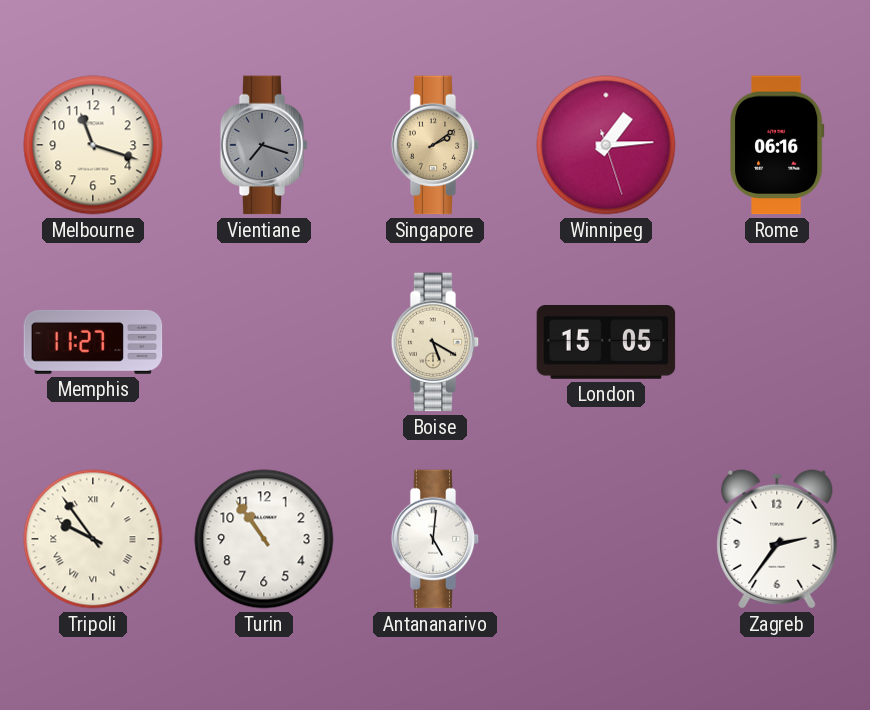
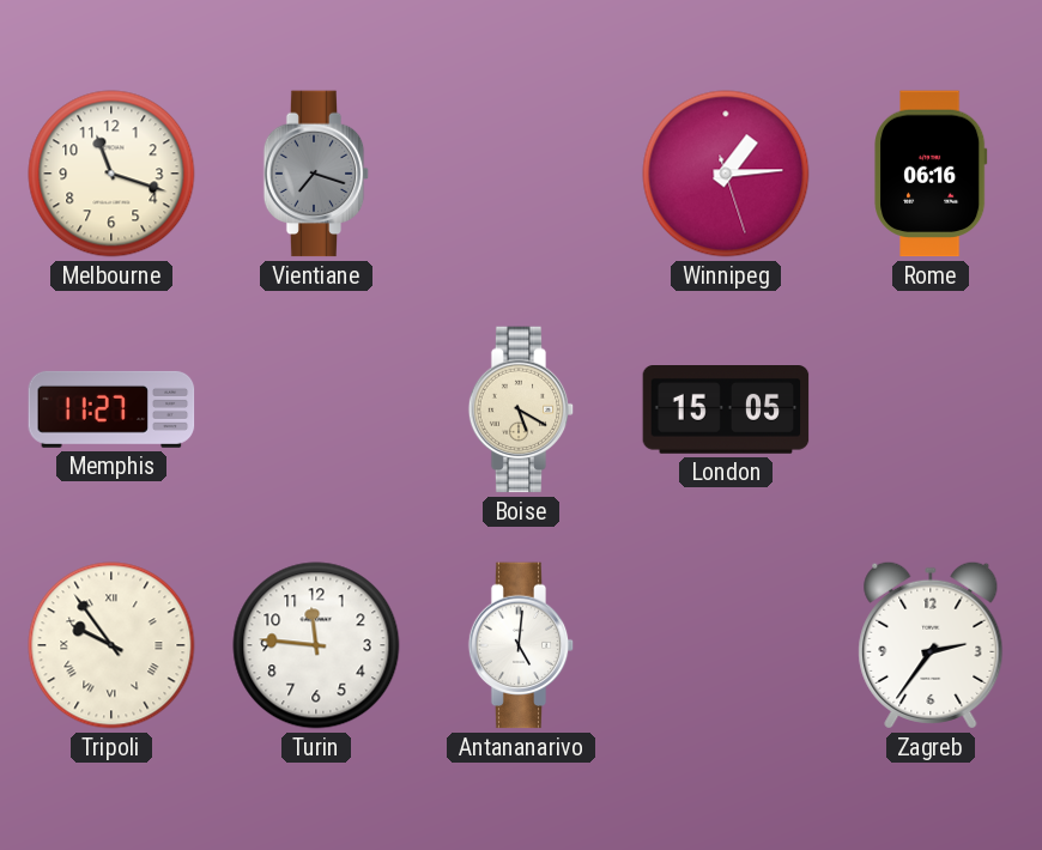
Singapore: 2:09 -> none (435, 145)
Turin: 10:54 -> 11:46 (316, 645)
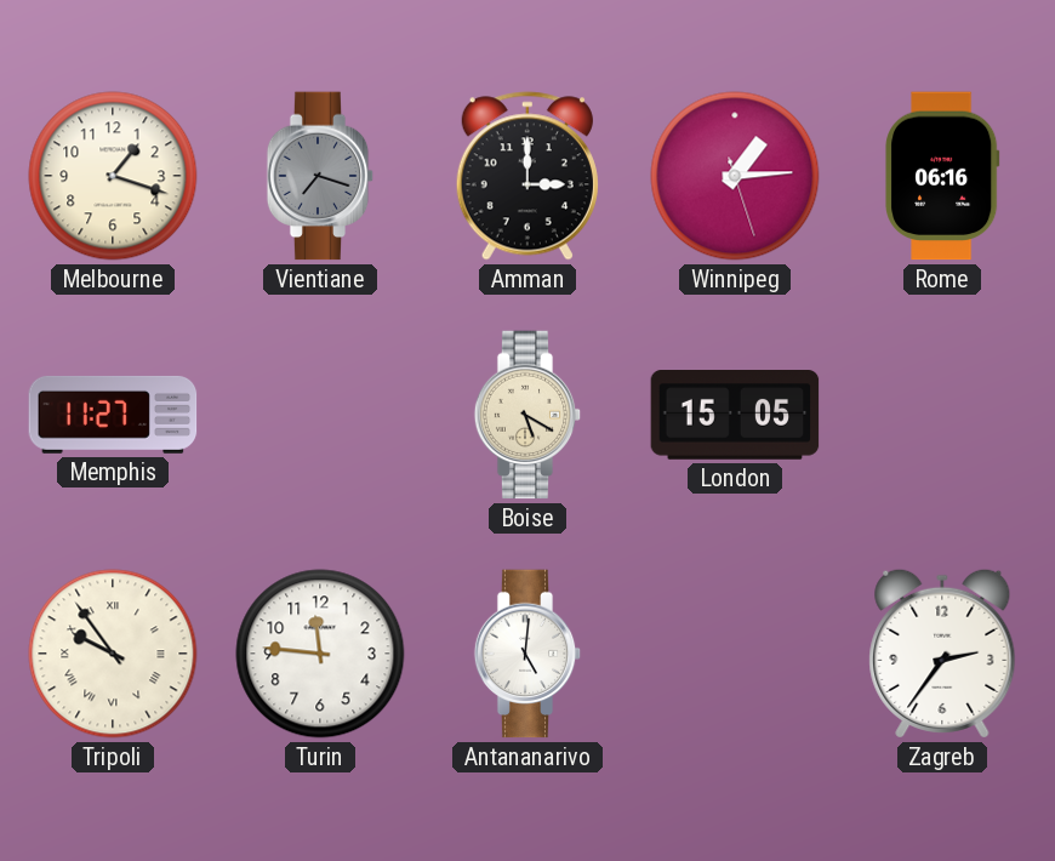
Melbourne: 11:18 -> 1:18 (113, 176)
Amman: none -> 3:00 (527, 176)
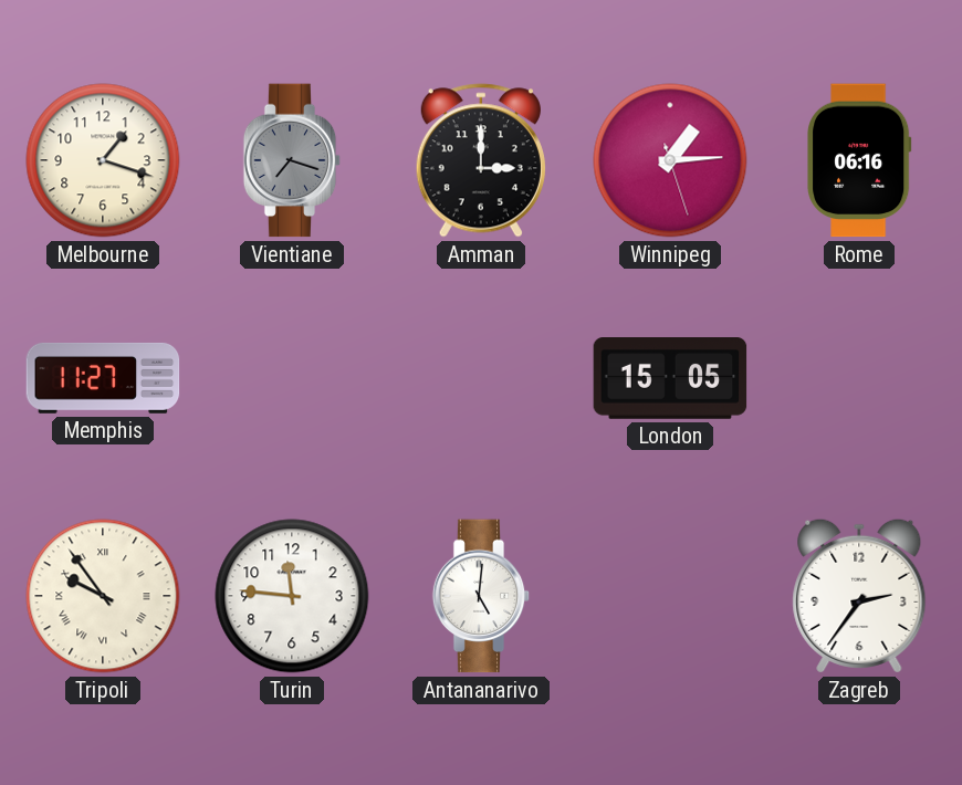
Boise: 5:20 -> none (527, 415)
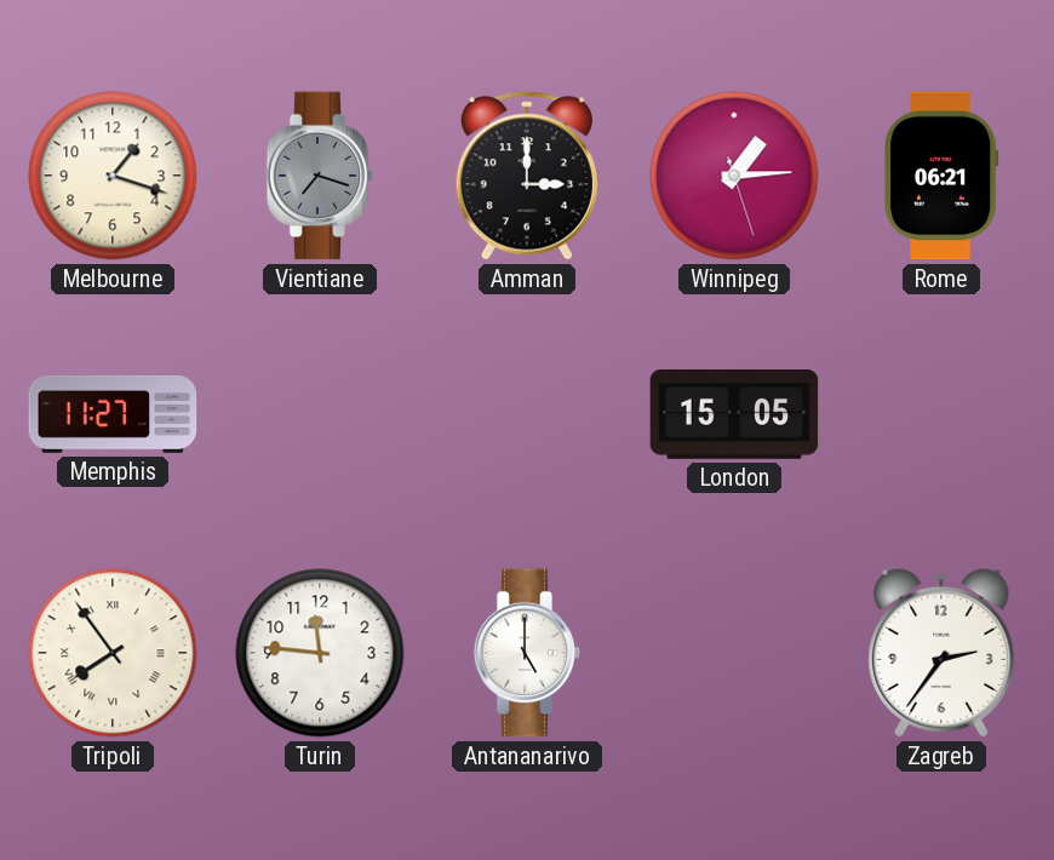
Rome: 06:16 -> 06:21 (941, 176)
Tripoli: 9:54 -> 7:54 (113, 653)
Antananarivo: 5:01 -> 5:00 (527, 653)
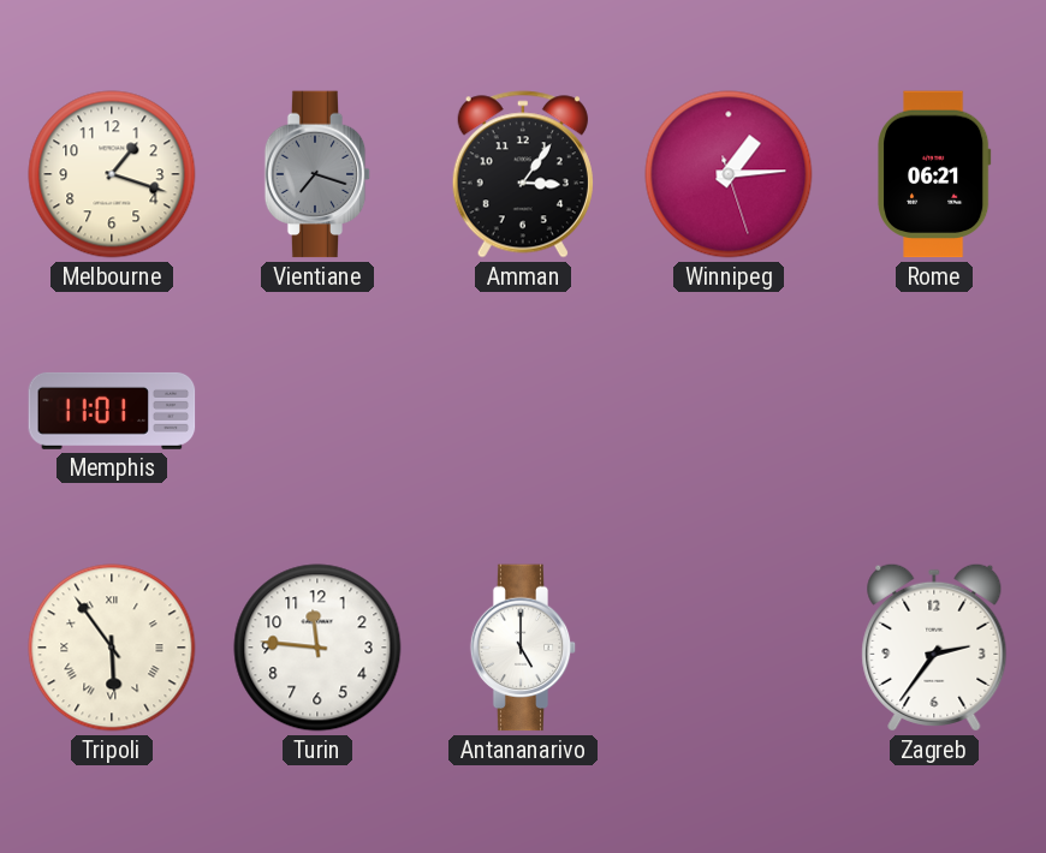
Amman: 3:00 -> 3:06 (523, 174)
Memphis: 11:27 -> 11:01 (112, 411)
London: 15:05 -> none (734, 415)
Tripoli: 7:54 -> 5:54 (112, 648)
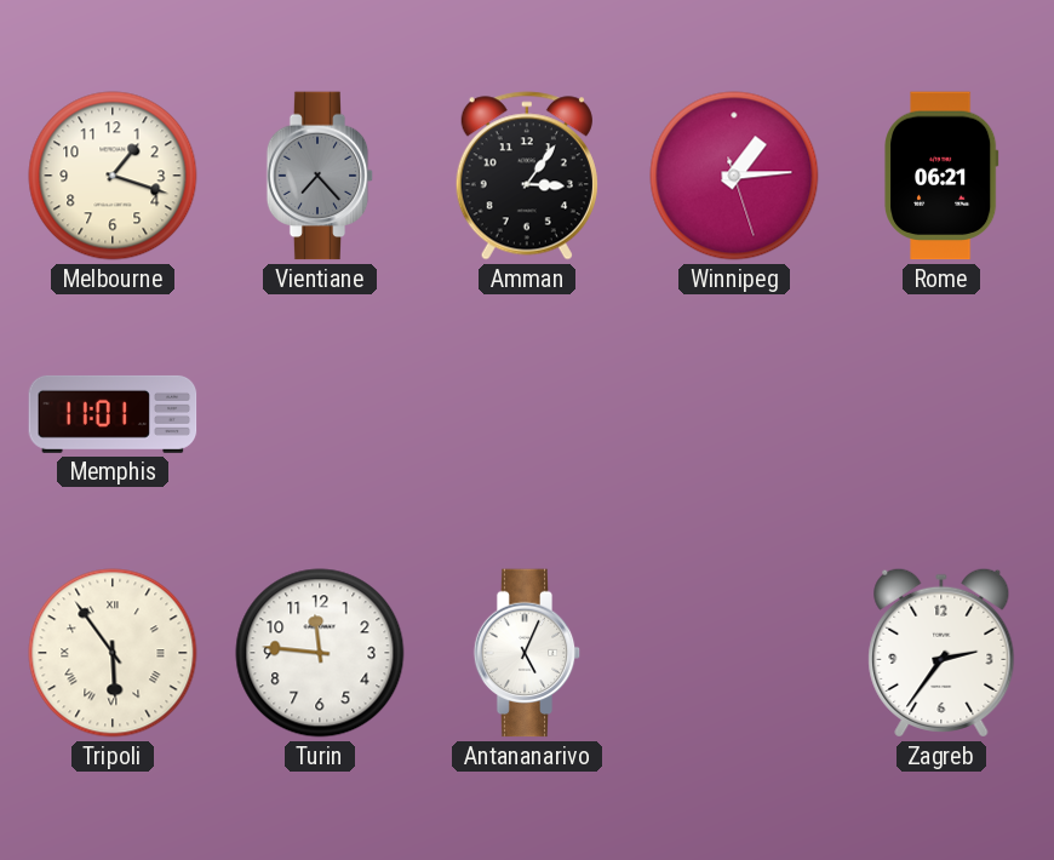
Vientiane: 7:18 -> 7:23 (320, 176)
Antananarivo: 5:00 -> 5:04 (527, 653)
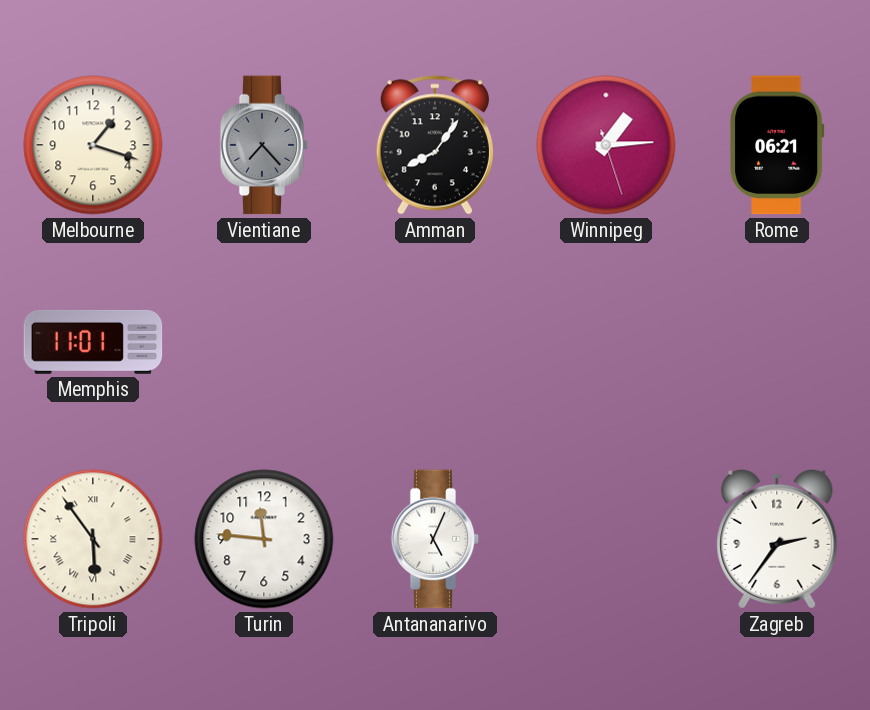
Amman: 3:06 -> 8:06 (435, 145)
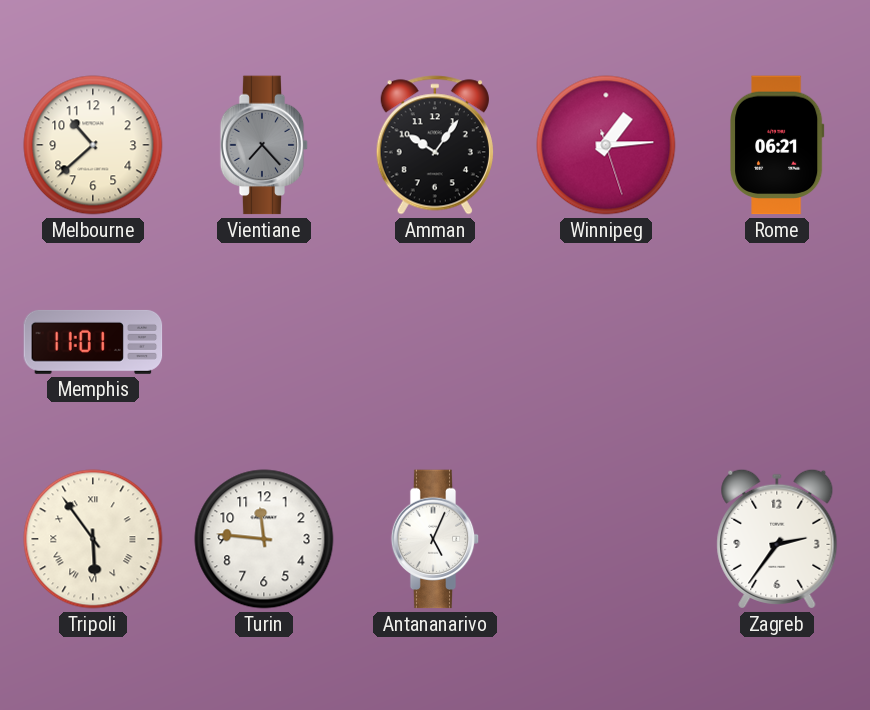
Melbourne: 1:18 -> 10:38 (93, 145)
Amman: 8:06 -> 10:06 (435, 145)
